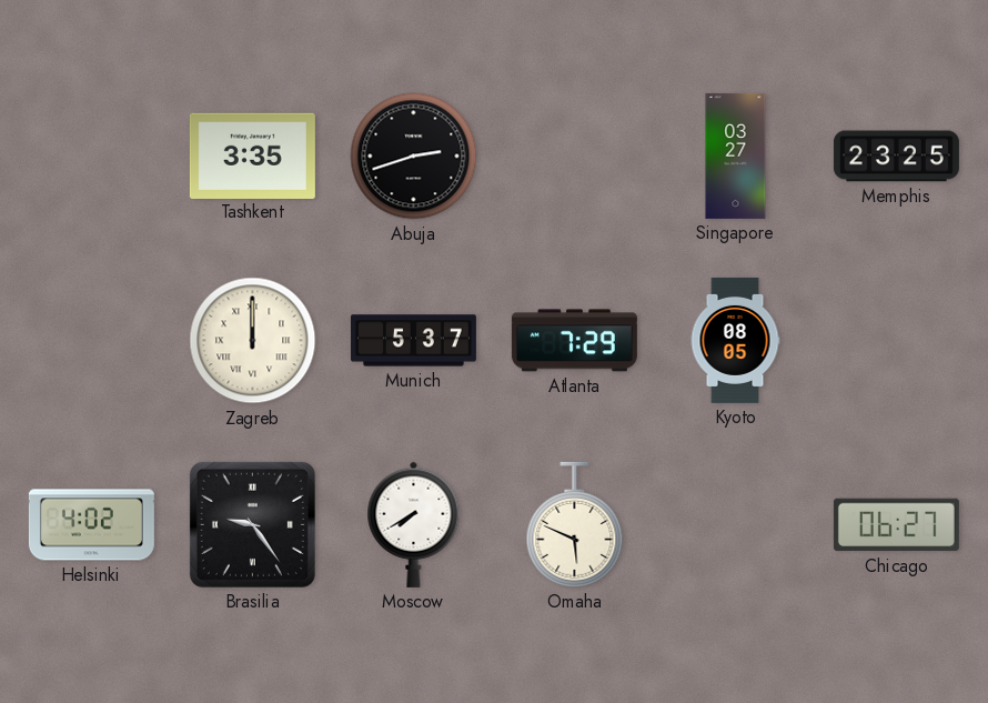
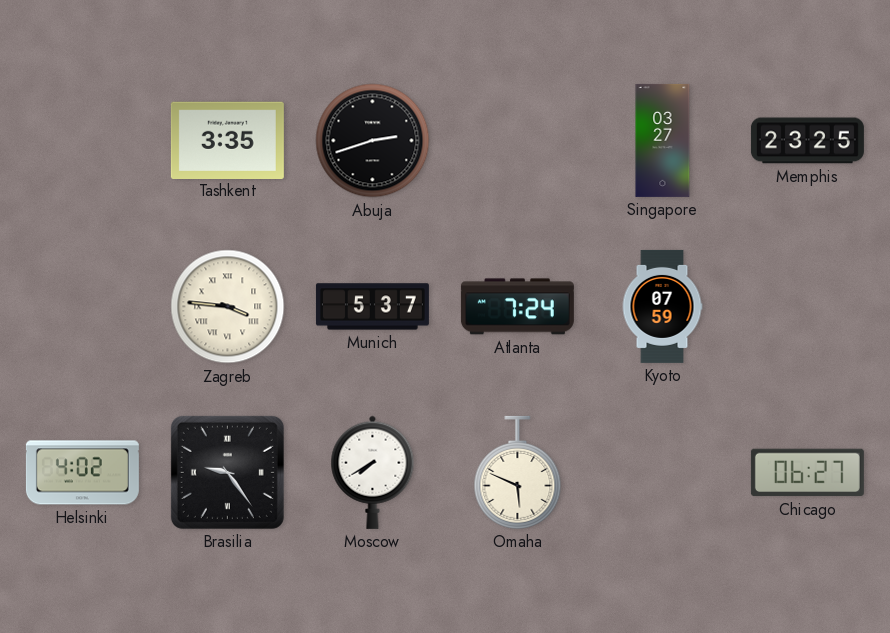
Zagreb: 12:00 -> 3:46 (228, 307)
Atlanta: 7:29 -> 7:24 (517, 307)
Kyoto: 08:05 -> 07:59 (662, 306)
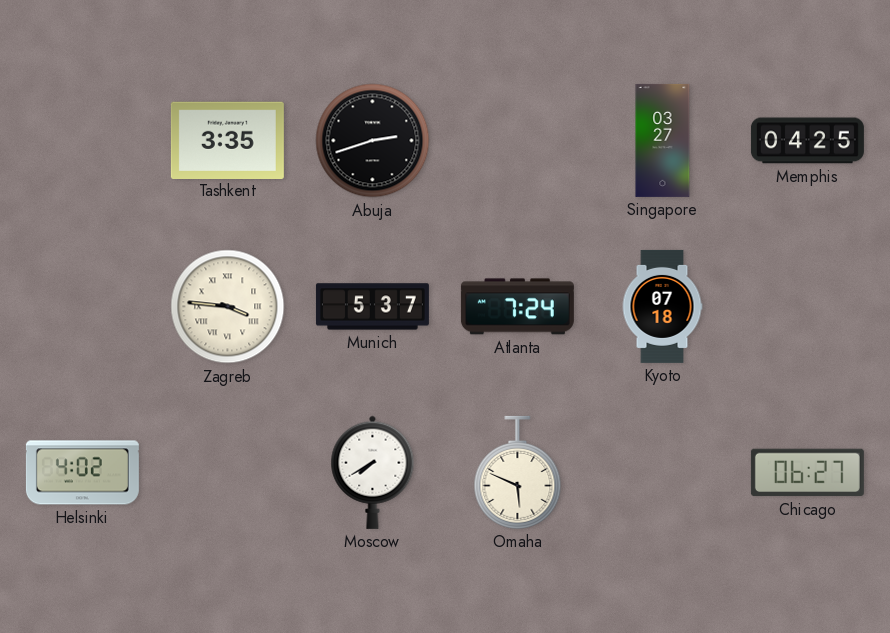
Memphis: 23:25 -> 04:25 (807, 141)
Kyoto: 07:59 -> 07:18 (662, 306)
Brasilia: 9:24 -> none (227, 472)
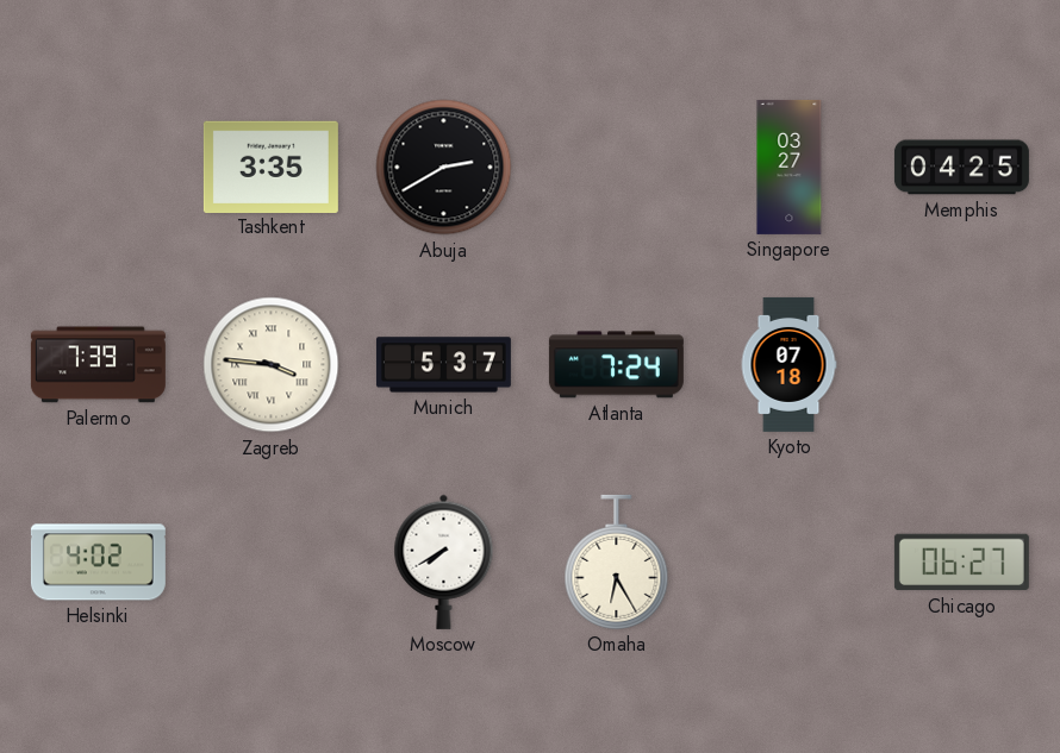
Abuja: 2:42 -> 2:40 (444, 168)
Palermo: none -> 7:39 (98, 365)
Omaha: 5:49 -> 6:25 (617, 561)
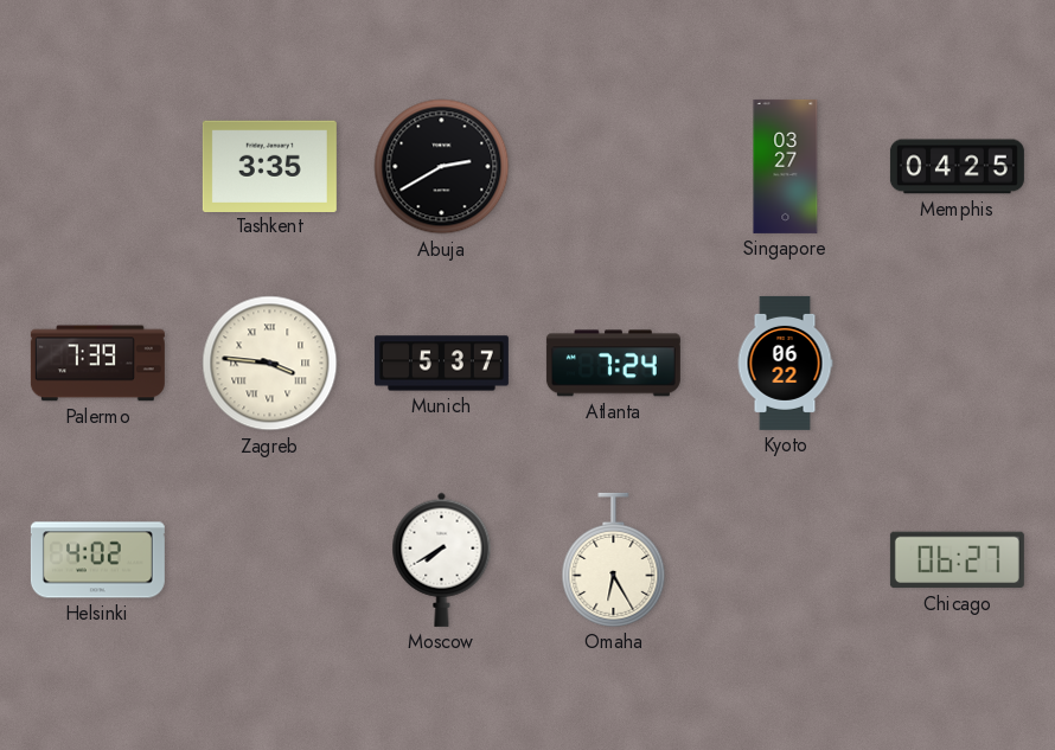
Kyoto: 07:18 -> 06:22 (785, 363)
